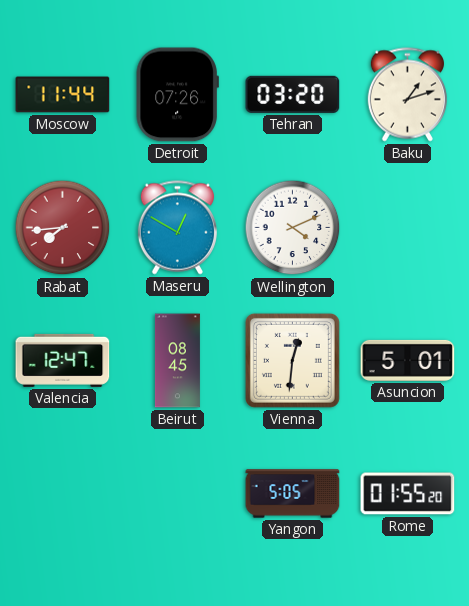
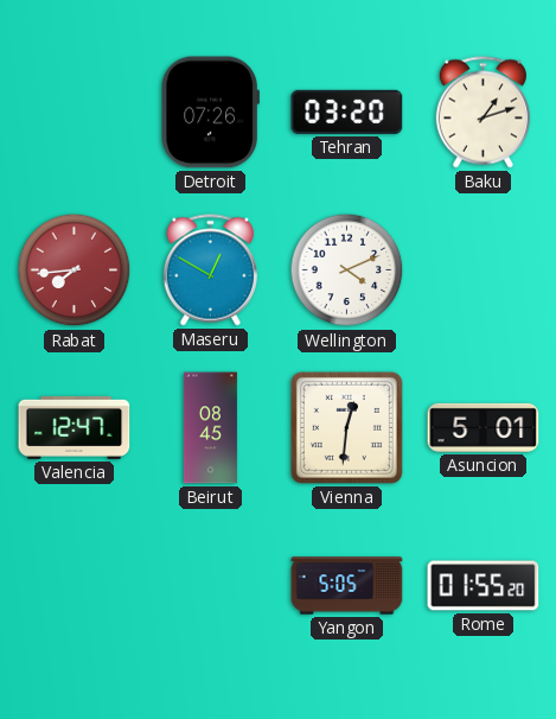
Moscow: 11:44 -> none (63, 95)
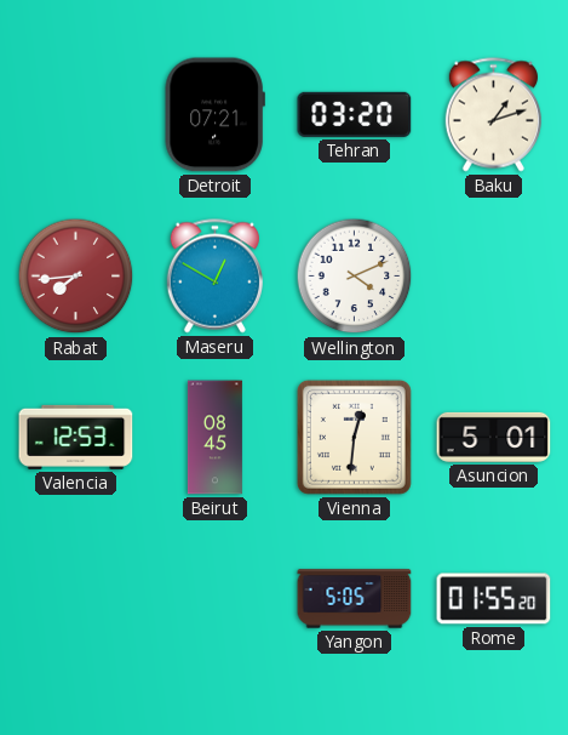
Detroit: 07:26 -> 07:21 (214, 115)
Valencia: 12:47 -> 12:53 (76, 437)
